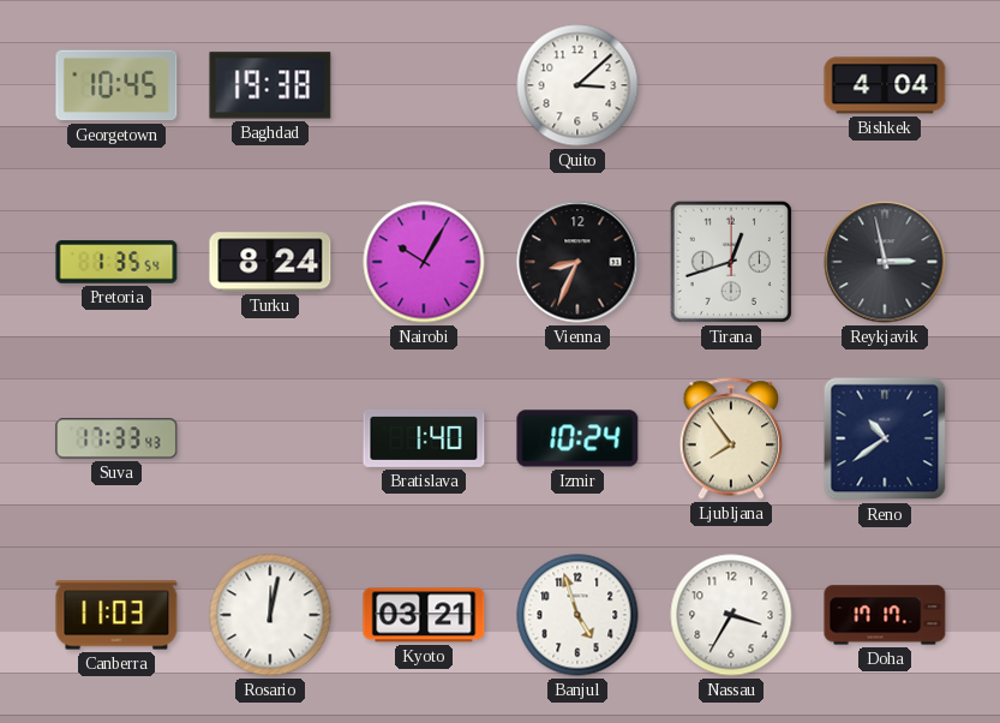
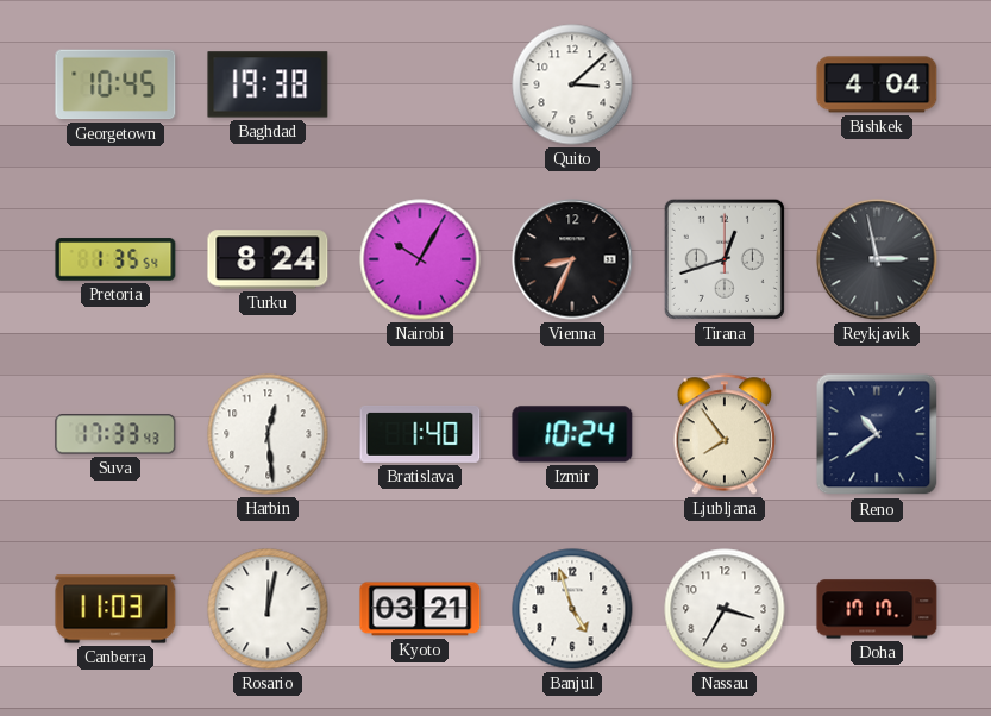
Harbin: none -> 12:29 (268, 434)
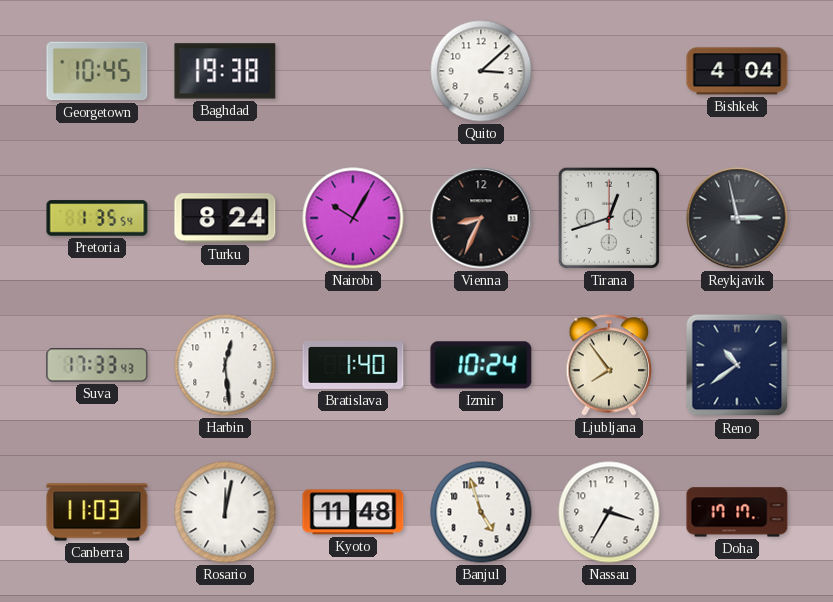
Kyoto: 03:21 -> 11:48 (353, 512)
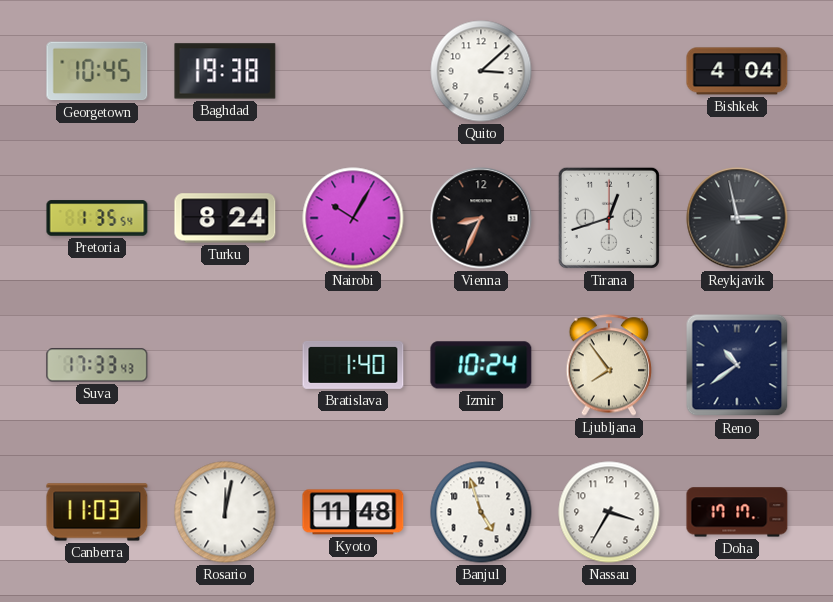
Harbin: 12:29 -> none (225, 365)
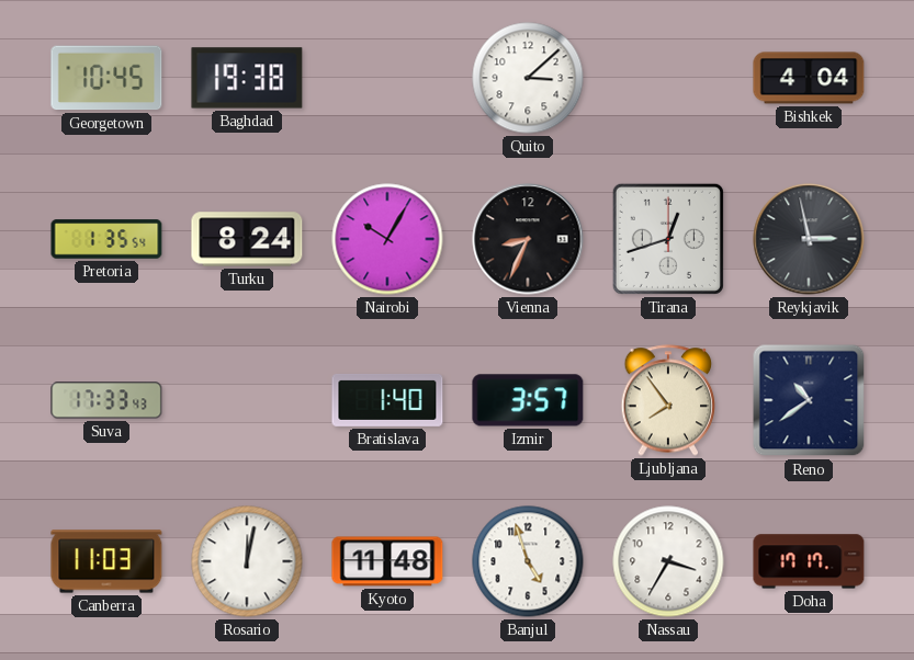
Izmir: 10:24 -> 3:57 (528, 400)
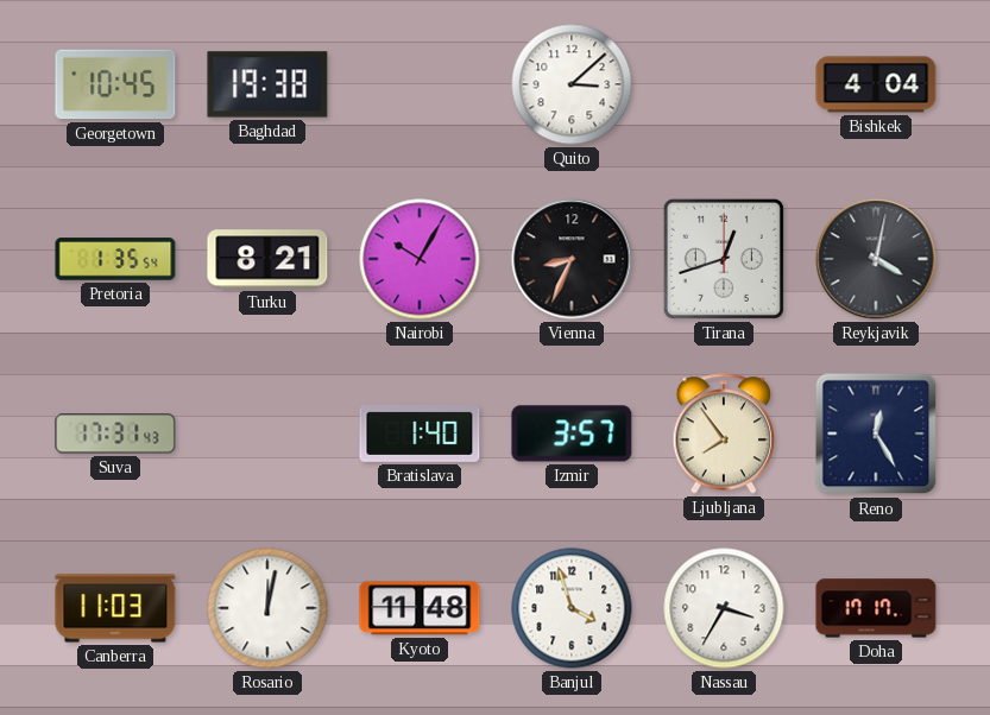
Turku: 8:24 -> 8:21 (267, 259)
Reykjavik: 2:58 -> 4:02 (876, 259)
Suva: 17:33 -> 17:31 (115, 434)
Reno: 10:39 -> 12:25 (876, 434)
Banjul: 4:57 -> 3:57 (572, 608)
